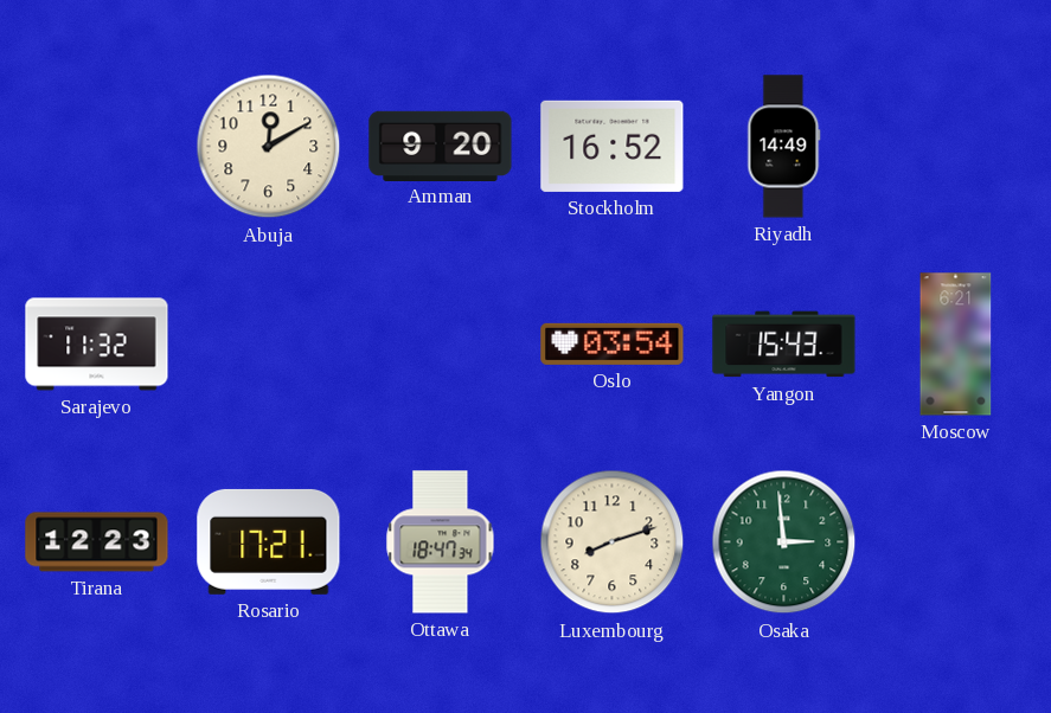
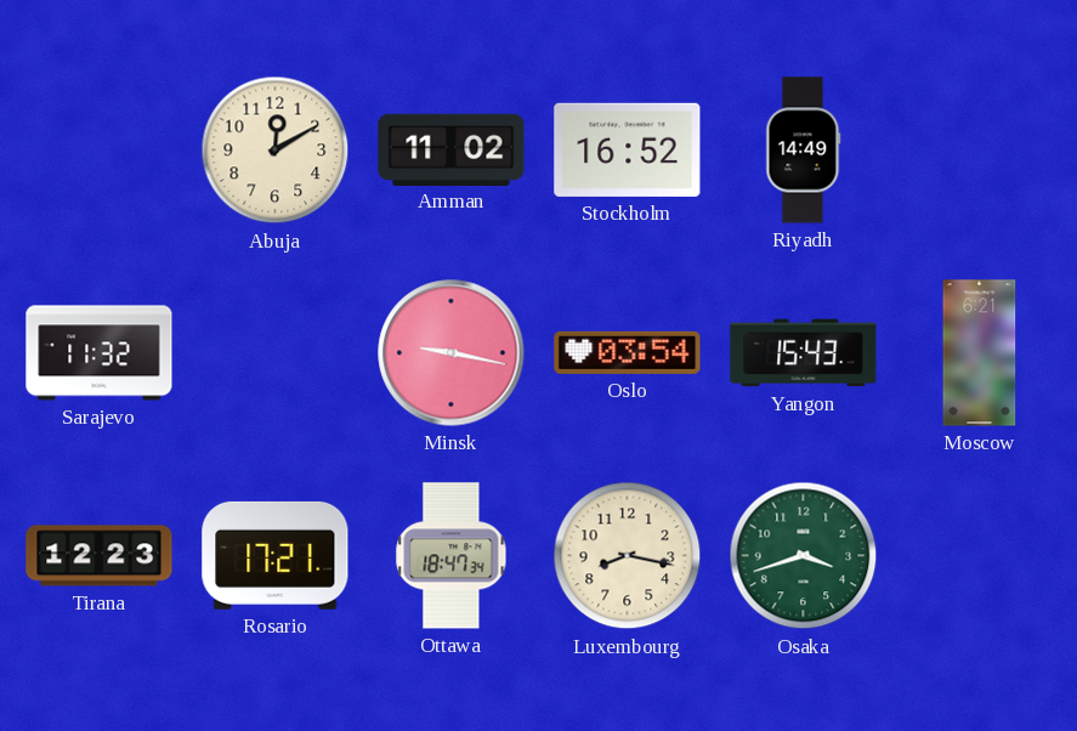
Amman: 9:20 -> 11:02 (452, 149)
Minsk: none -> 9:17 (452, 353)
Luxembourg: 8:12 -> 8:17 (628, 556)
Osaka: 2:59 -> 3:42 (804, 556)
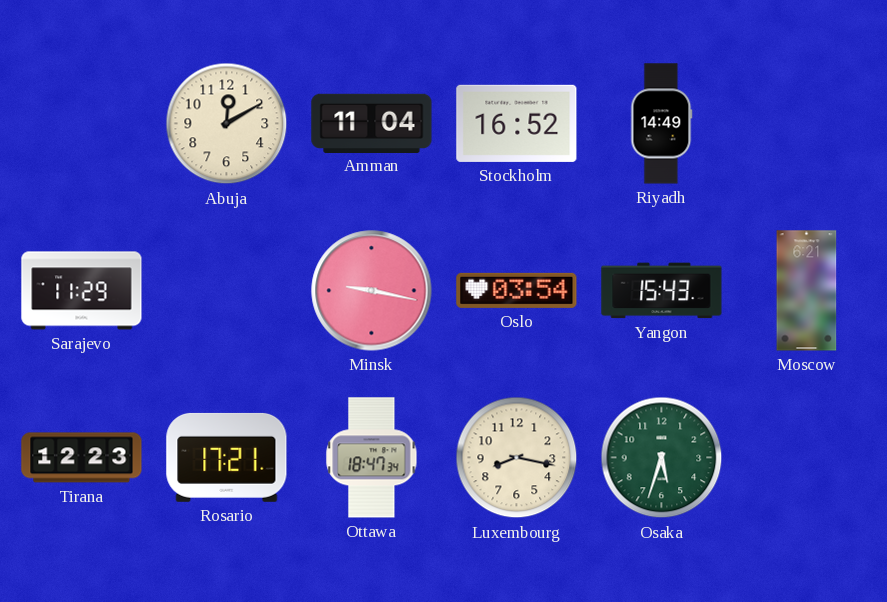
Amman: 11:02 -> 11:04 (372, 123)
Sarajevo: 11:32 -> 11:29 (82, 291)
Osaka: 3:42 -> 5:33 (662, 458)
